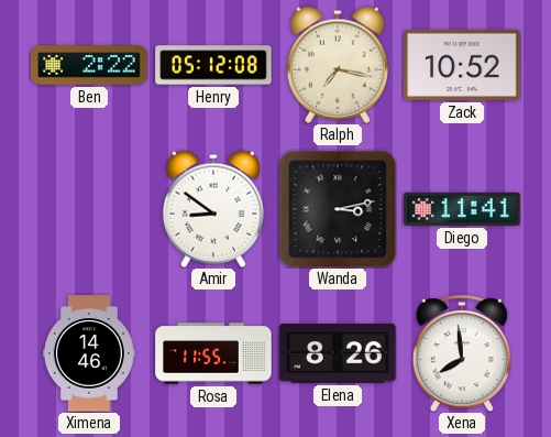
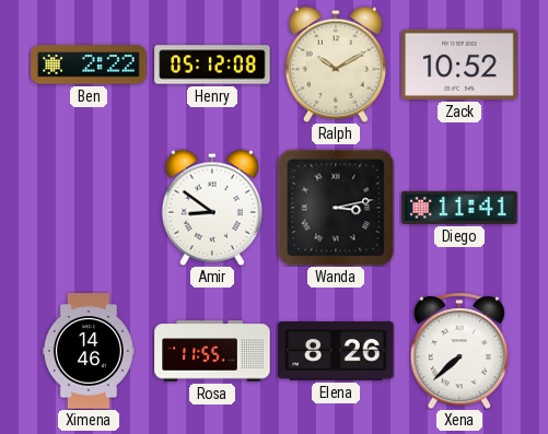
Ralph: 7:17 -> 10:10 (336, 64)
Xena: 7:59 -> 7:38 (459, 351)
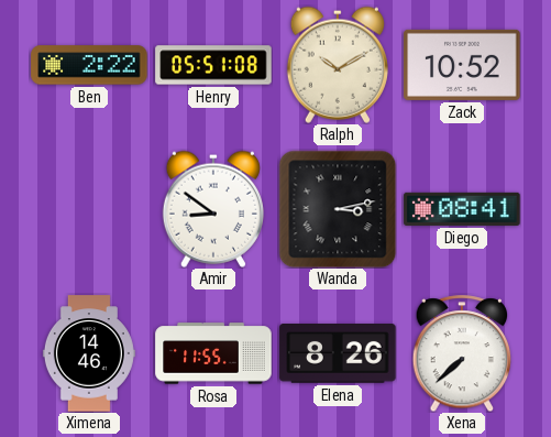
Henry: 05:12 -> 05:51 (213, 65)
Diego: 11:41 -> 08:41 (462, 209)
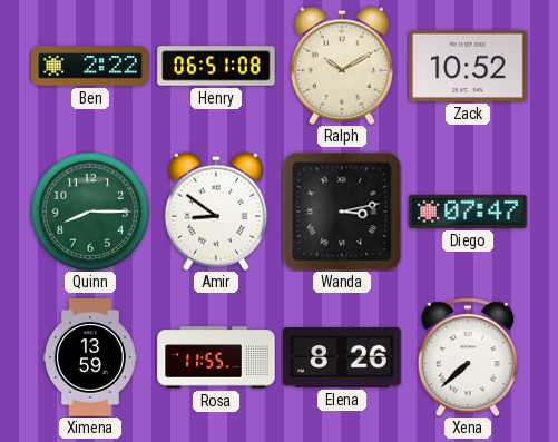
Henry: 05:51 -> 06:51 (216, 66)
Quinn: none -> 8:15 (90, 212)
Diego: 08:41 -> 07:47 (468, 212)
Ximena: 14:46 -> 13:59 (90, 357)
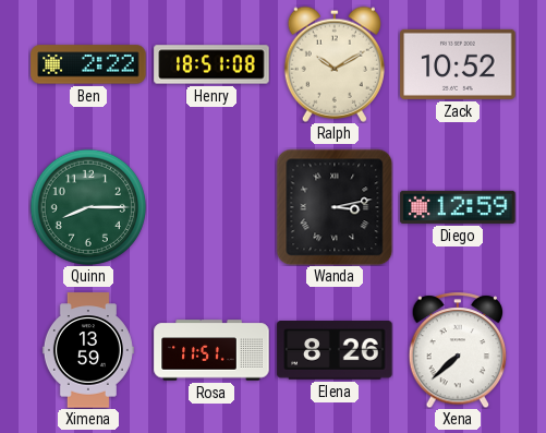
Henry: 06:51 -> 18:51 (211, 64)
Amir: 8:51 -> none (216, 212)
Diego: 07:47 -> 12:59 (458, 207)
Rosa: 11:55 -> 11:51 (211, 350)
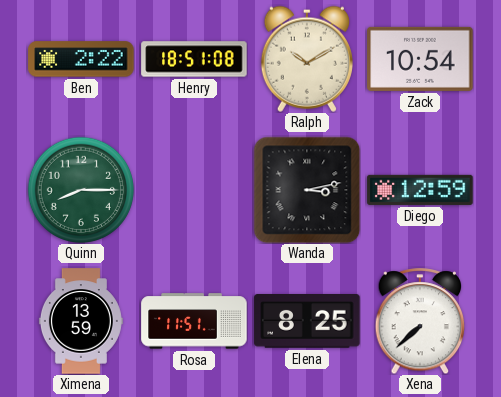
Zack: 10:52 -> 10:54 (420, 59)
Elena: 8:26 -> 8:25 (307, 321)
